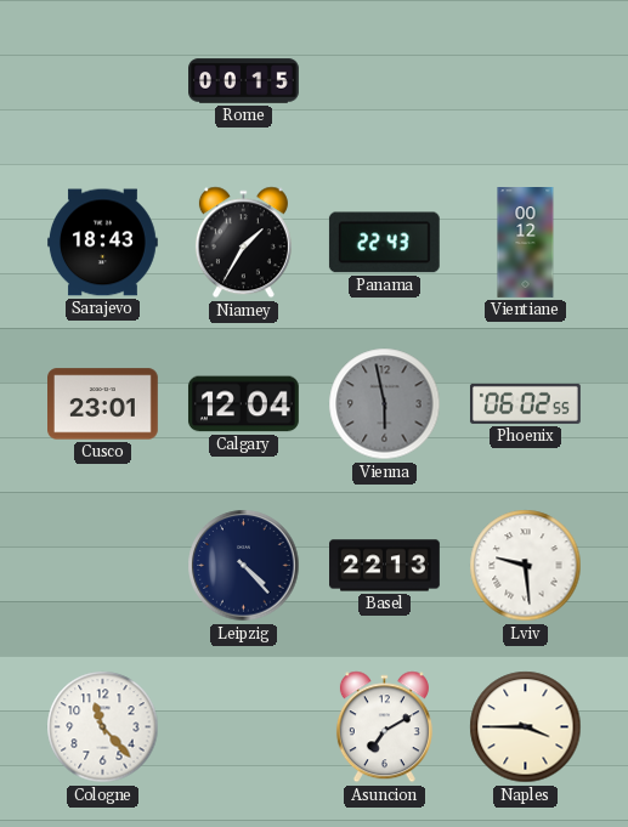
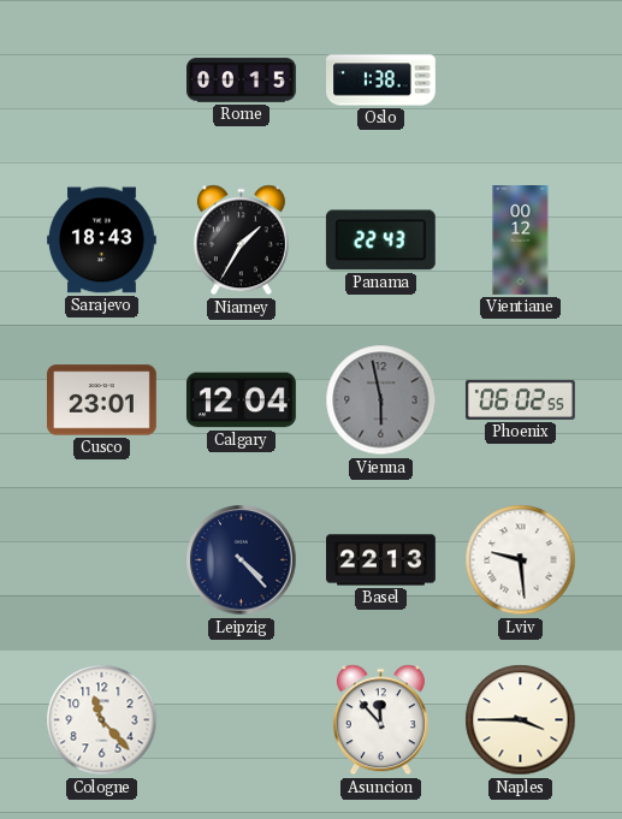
Oslo: none -> 1:38 (381, 81)
Asuncion: 7:10 -> 11:53 (380, 720)
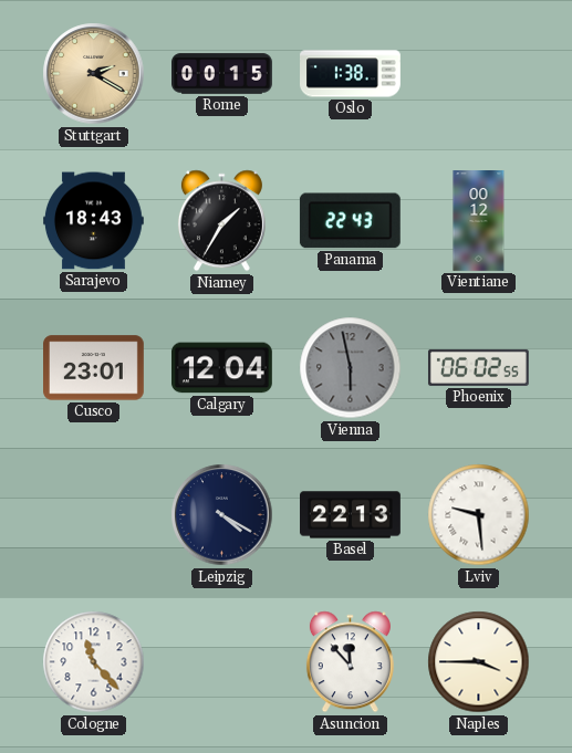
Stuttgart: none -> 2:20 (94, 74)
Leipzig: 4:23 -> 4:20 (222, 515)
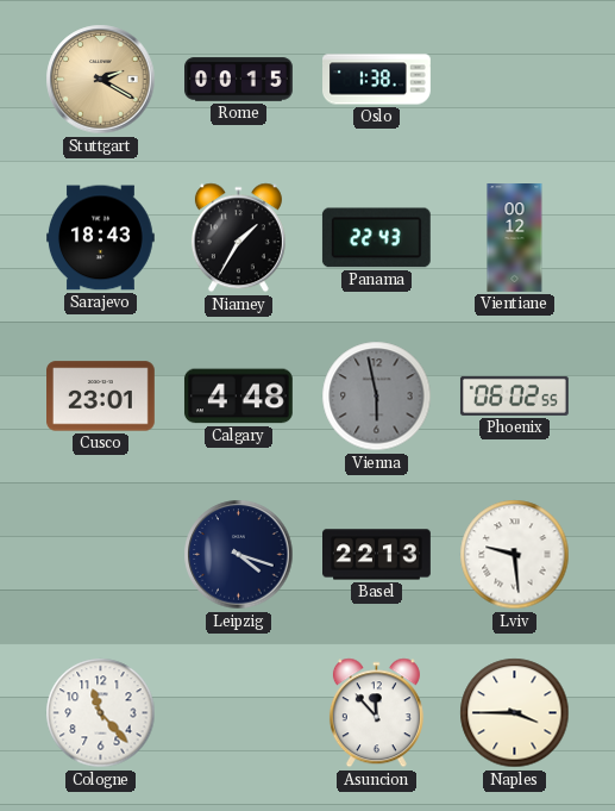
Calgary: 12:04 -> 4:48 (238, 397)
Leipzig: 4:20 -> 4:18 (239, 555)
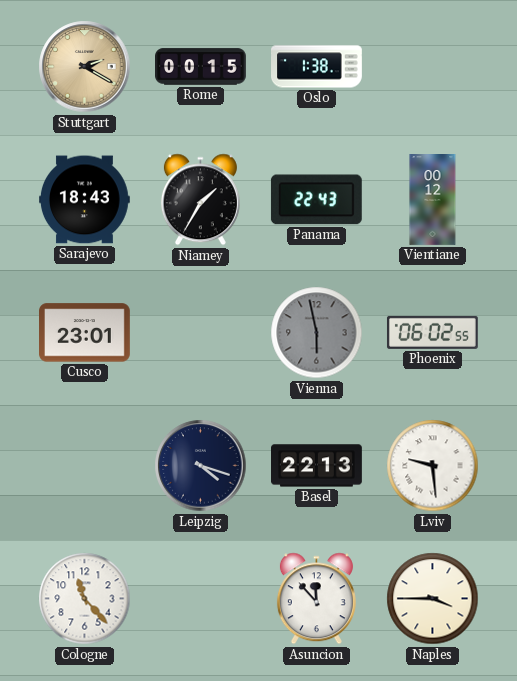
Calgary: 4:48 -> none (238, 397)
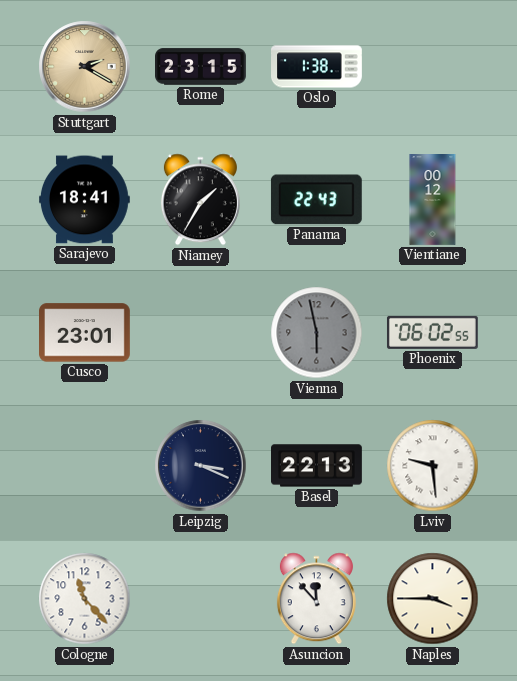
Rome: 00:15 -> 23:15 (201, 67)
Sarajevo: 18:43 -> 18:41 (85, 200)
Leipzig: 4:18 -> 3:19 (201, 466)
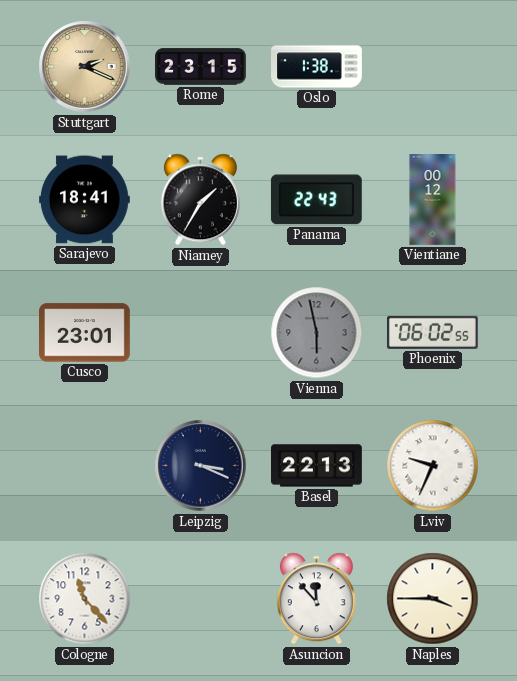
Stuttgart: 2:20 -> 2:19 (85, 67)
Lviv: 9:29 -> 9:34 (433, 466)
